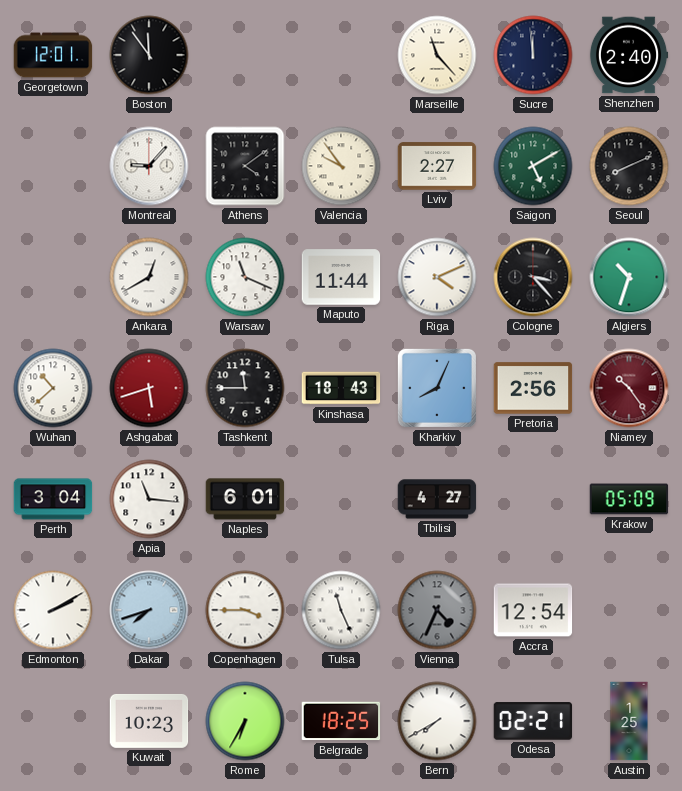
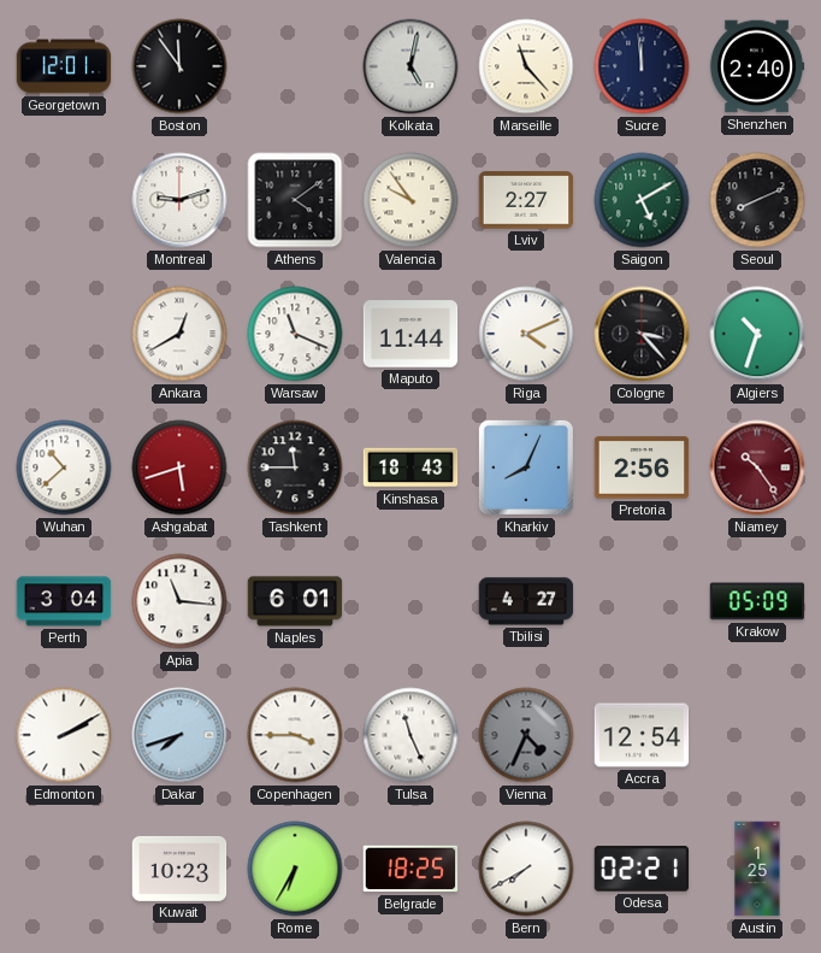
Kolkata: none -> 5:02 (410, 66)
Montreal: 9:07 -> 9:12 (179, 200)
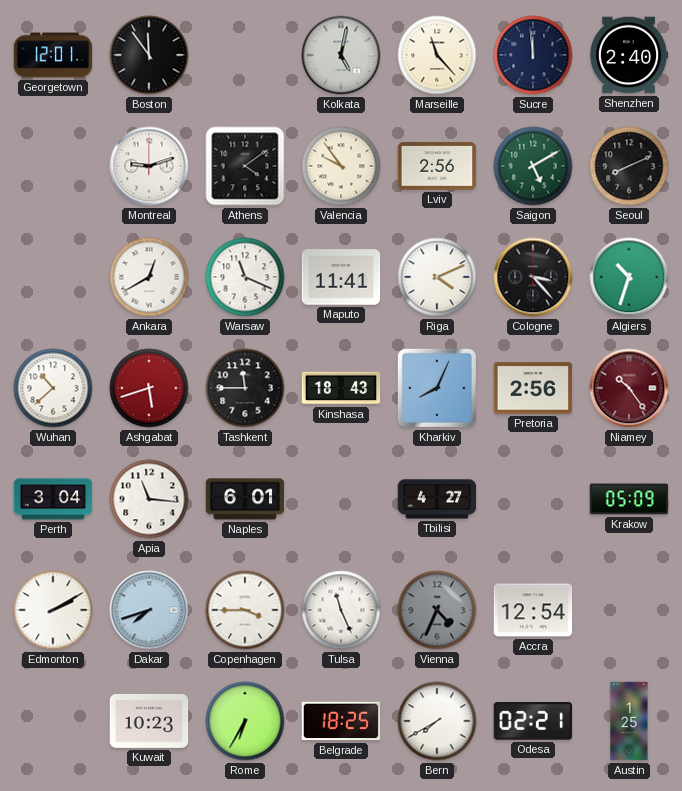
Lviv: 2:27 -> 2:56 (437, 166)
Maputo: 11:44 -> 11:41 (341, 277)
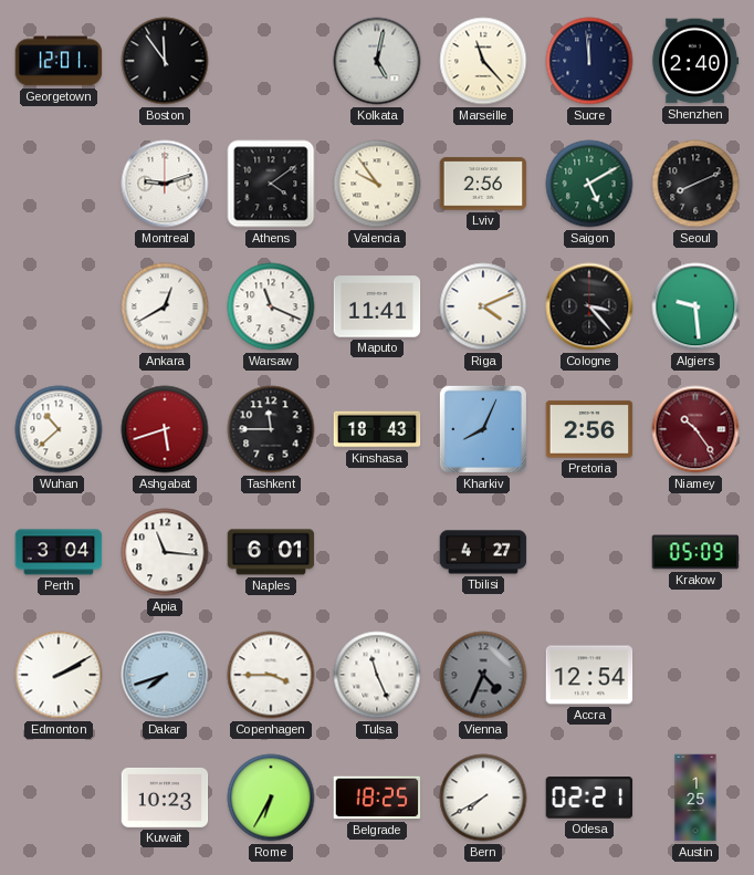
Algiers: 10:33 -> 9:29 (695, 306)
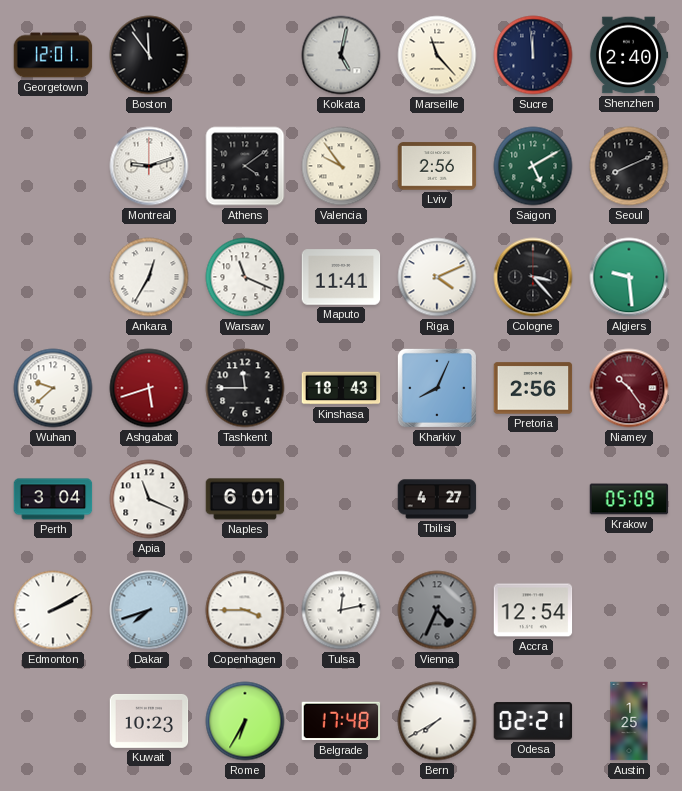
Ankara: 12:40 -> 12:35 (149, 277)
Wuhan: 10:38 -> 9:38 (53, 388)
Apia: 11:16 -> 11:19 (149, 499)
Tulsa: 11:26 -> 12:13 (341, 610)
Belgrade: 18:25 -> 17:48 (341, 721)
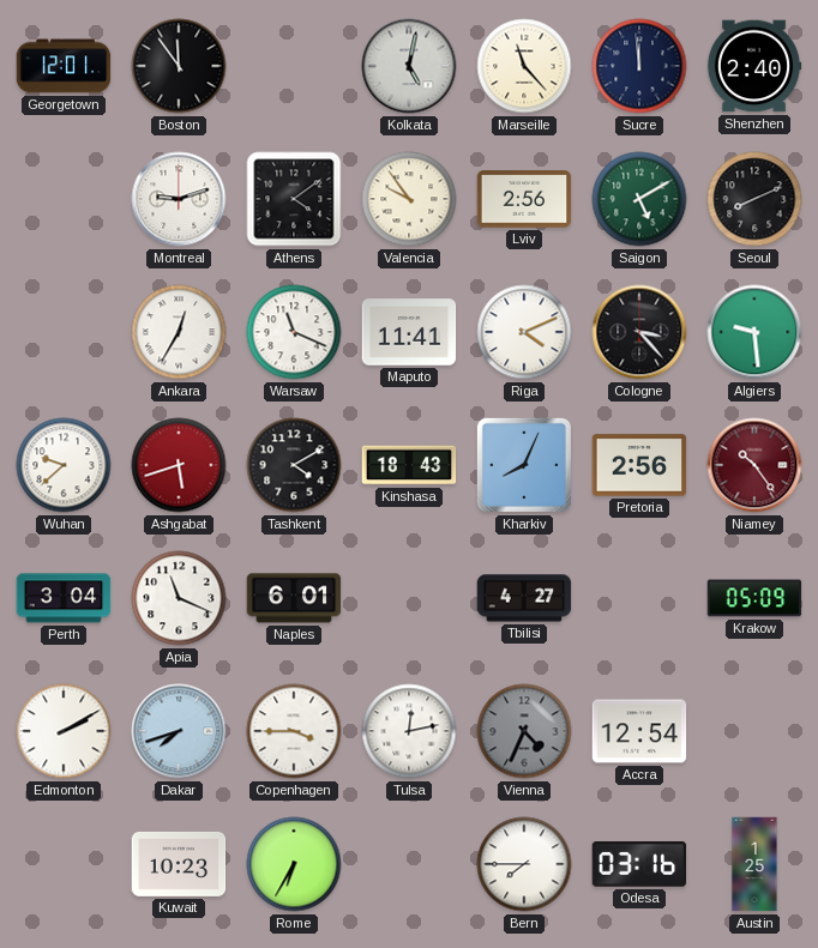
Tashkent: 11:45 -> 4:10 (294, 465)
Belgrade: 17:48 -> none (341, 721)
Bern: 7:40 -> 7:45 (524, 864)
Odesa: 02:21 -> 03:16 (639, 864)
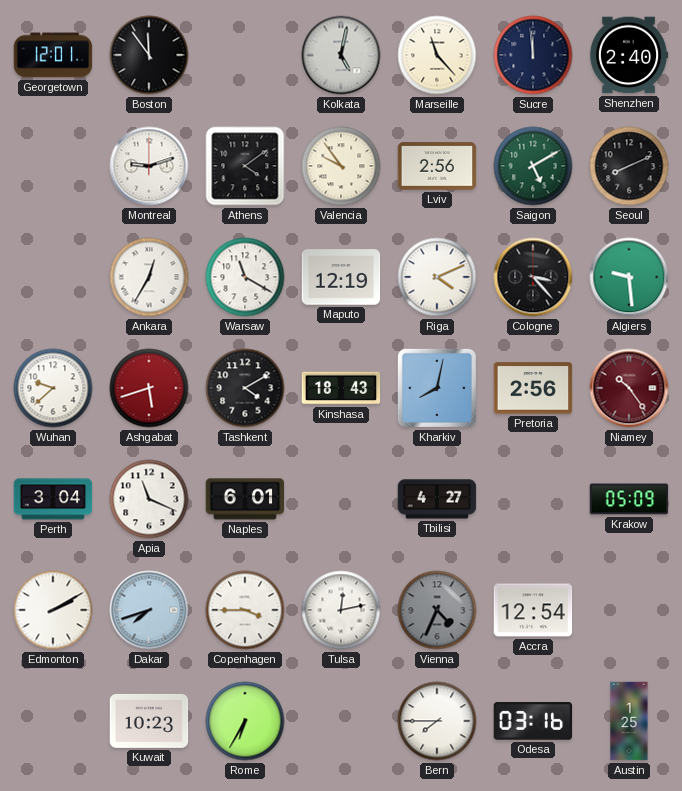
Warsaw: 11:19 -> 11:20 (245, 277)
Maputo: 11:41 -> 12:19 (341, 277)
Kharkiv: 8:04 -> 8:02 (437, 388)
